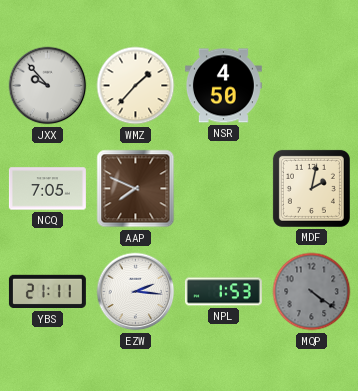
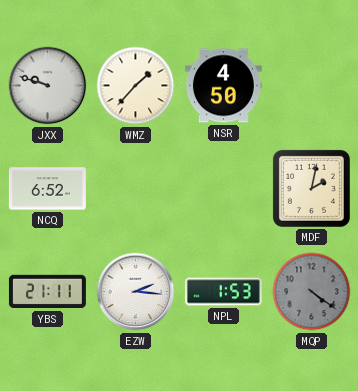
JXX: 9:53 -> 9:48 (48, 86)
NCQ: 7:05 -> 6:52 (47, 189)
AAP: 7:49 -> none (136, 189)
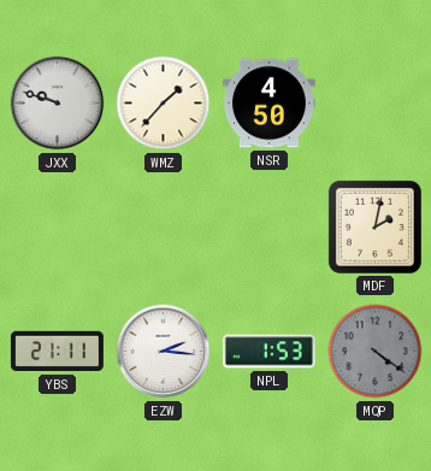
NCQ: 6:52 -> none (47, 189)
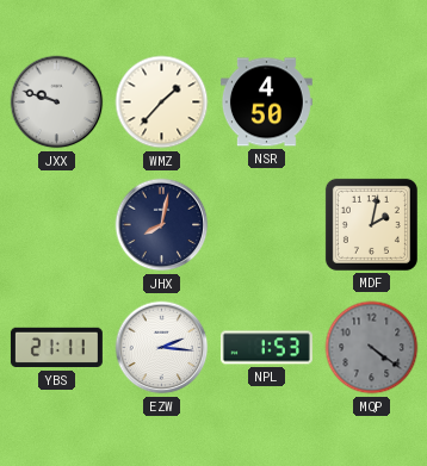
JHX: none -> 8:02 (162, 225)
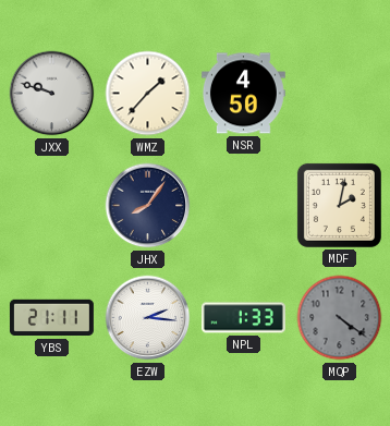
JHX: 8:02 -> 8:06 (148, 206)
NPL: 1:53 -> 1:33 (243, 318)
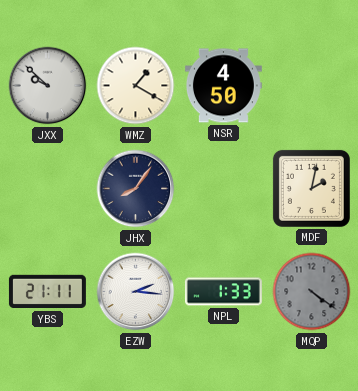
JXX: 9:48 -> 9:52 (48, 86)
WMZ: 1:37 -> 1:20 (136, 86)
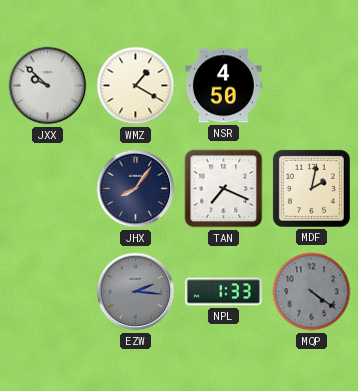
TAN: none -> 7:19 (224, 189)
YBS: 21:11 -> none (47, 292)
EZW dial: white -> grey (136, 292)
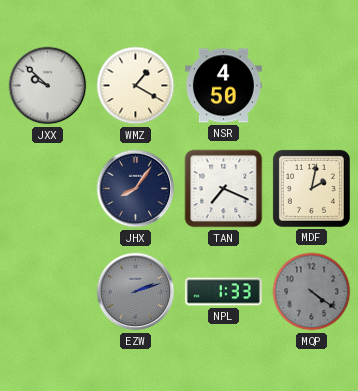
EZW: 2:16 -> 2:12 (136, 292)
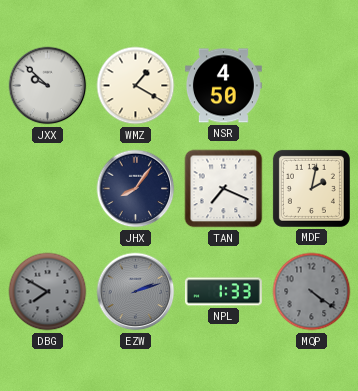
DBG: none -> 7:50 (48, 292)
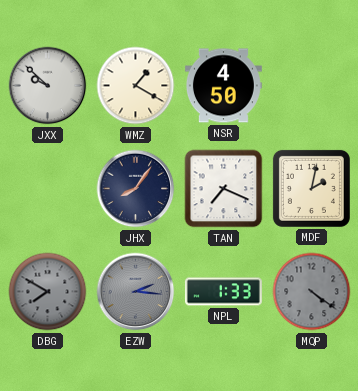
EZW: 2:12 -> 2:16 (136, 292)
